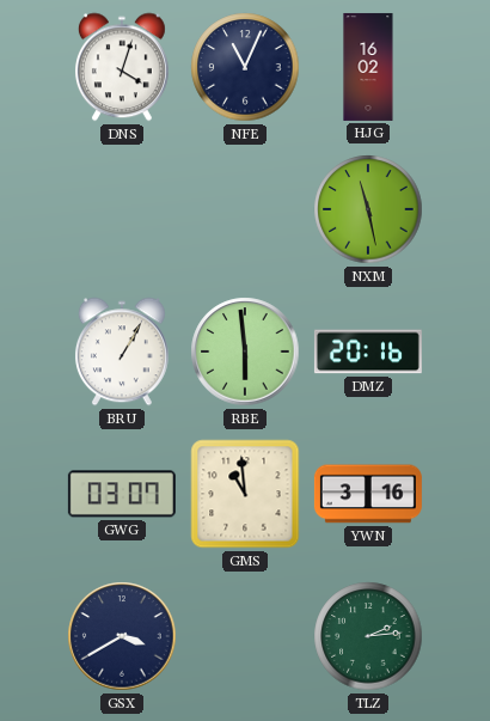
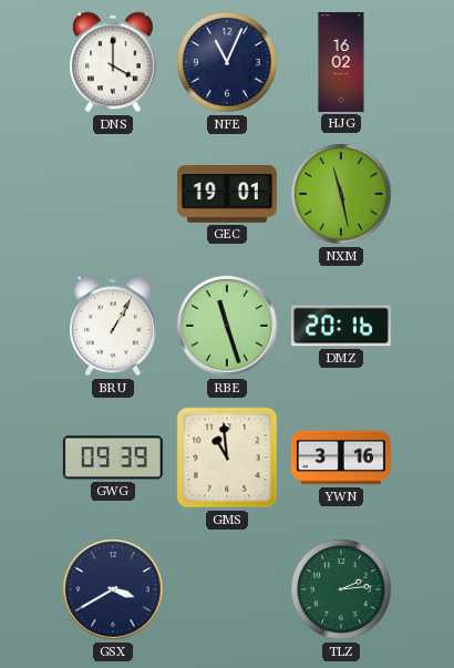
DNS: 4:03 -> 4:00 (113, 62)
GEC: none -> 19:01 (227, 195)
RBE: 5:59 -> 11:27 (227, 326)
GWG: 03:07 -> 09:39 (113, 458)
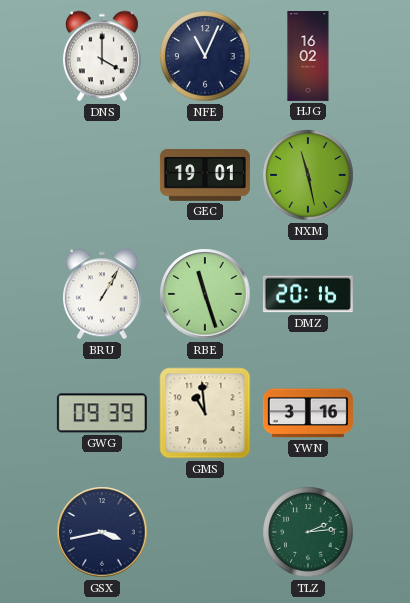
GSX: 3:40 -> 3:43 (102, 532)
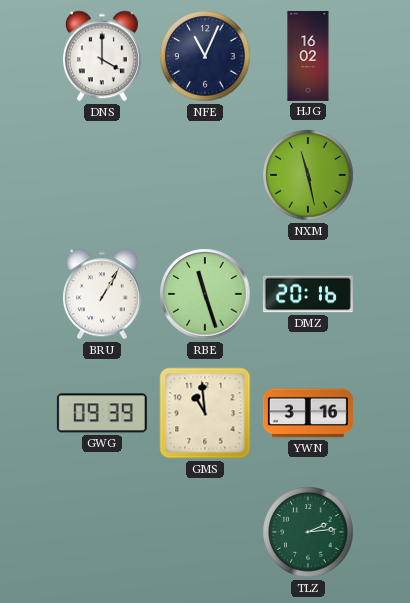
GEC: 19:01 -> none (205, 176)
GSX: 3:43 -> none (102, 532)
